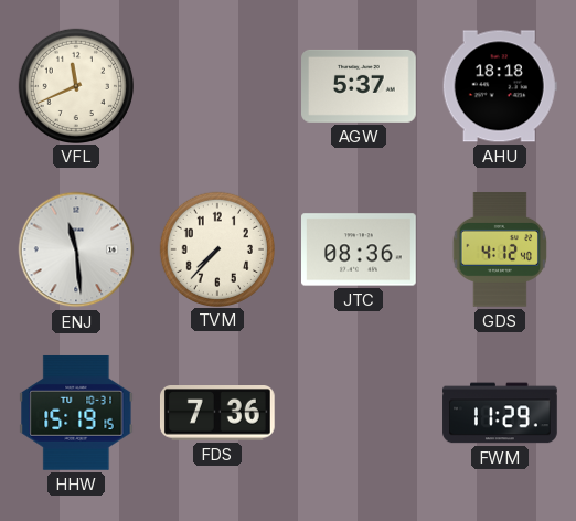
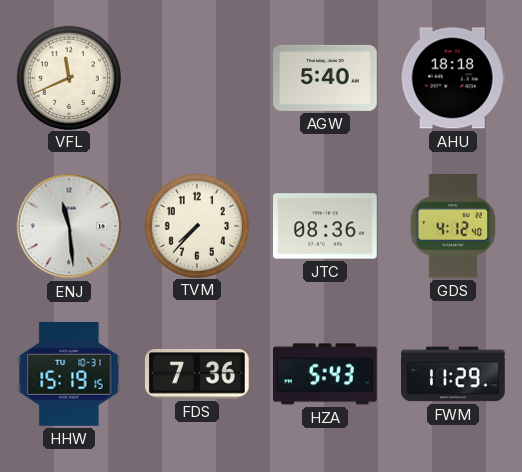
AGW: 5:37 -> 5:40 (326, 78)
HZA: none -> 5:43 (326, 374)
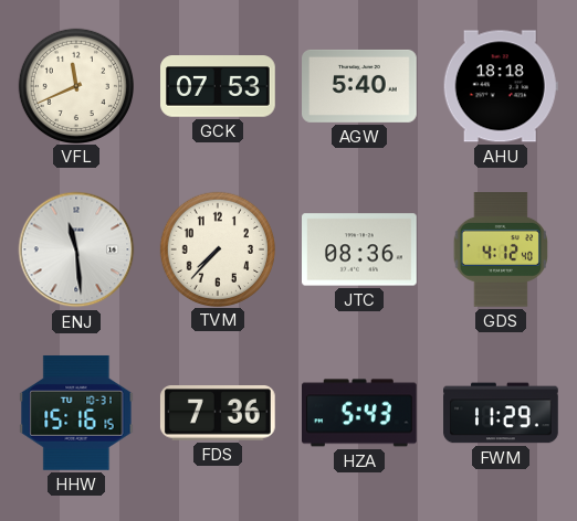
GCK: none -> 07:53 (218, 86)
HHW: 15:19 -> 15:16 (76, 413)
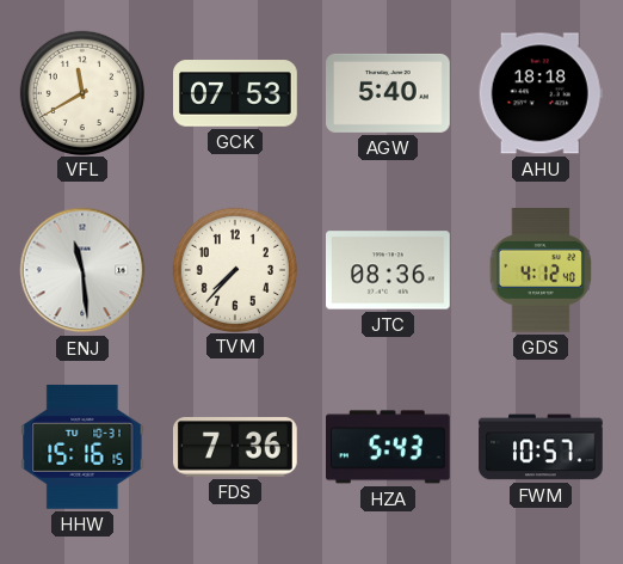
VFL: 11:41 -> 11:40 (81, 92)
FWM: 11:29 -> 10:57 (541, 447)
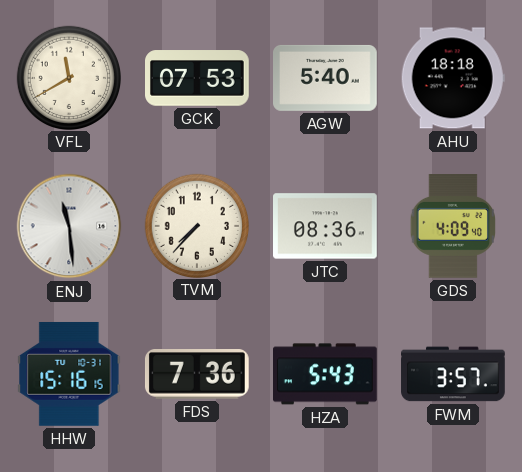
GDS: 4:12 -> 4:09 (452, 227)
FWM: 10:57 -> 3:57 (453, 374)
